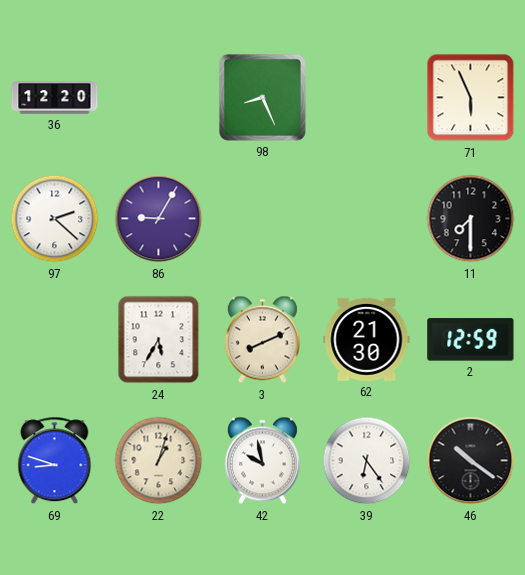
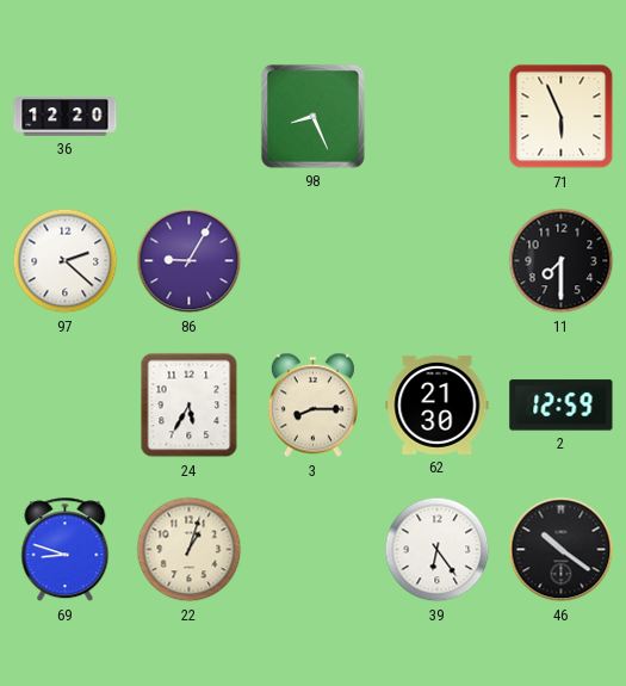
3: 8:11 -> 8:15 (312, 406)
42: 9:58 -> none (262, 461)
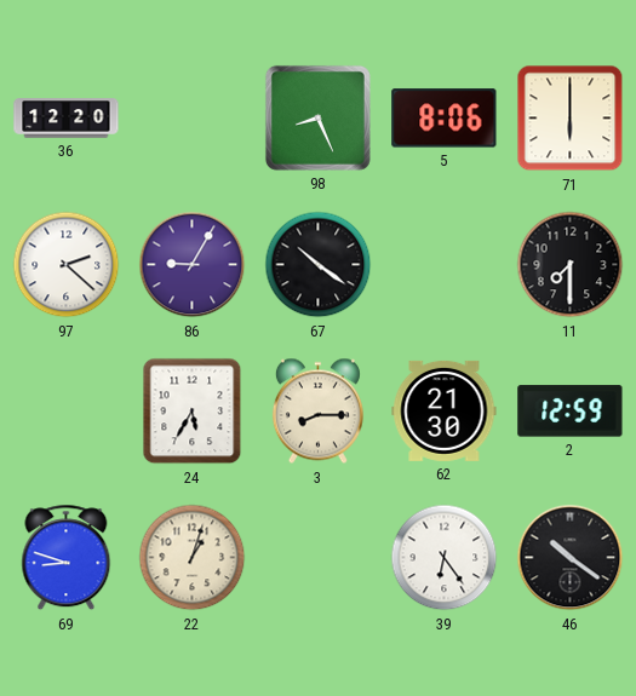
5: none -> 8:06 (445, 119)
71: 5:56 -> 6:00 (571, 119)
67: none -> 10:21 (319, 265)
